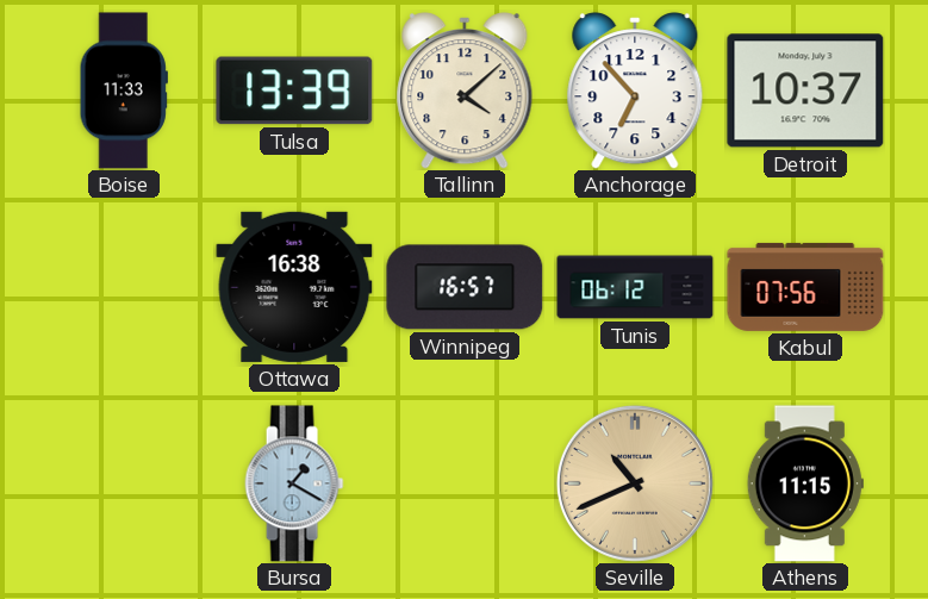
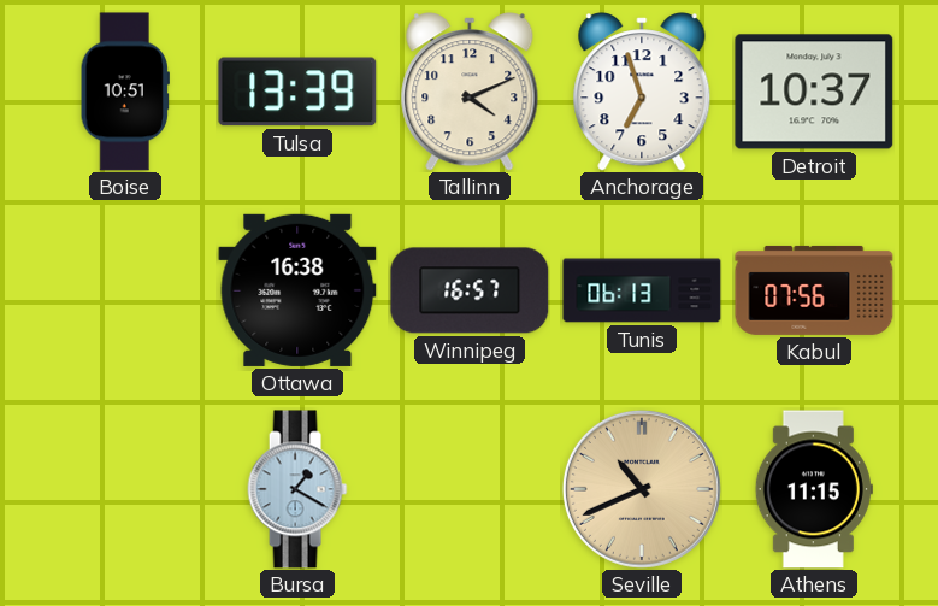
Boise: 11:33 -> 10:51 (125, 92)
Tallinn: 4:08 -> 4:11 (470, 92)
Anchorage: 6:53 -> 6:57 (642, 92)
Tunis: 06:12 -> 06:13 (642, 290)
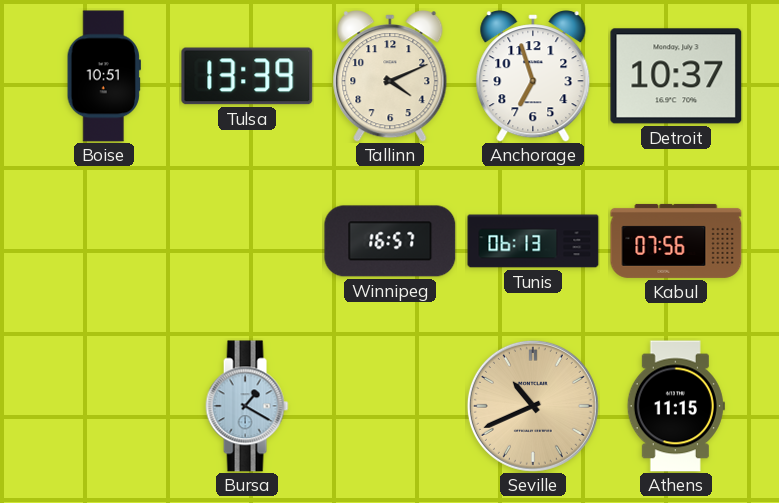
Ottawa: 16:38 -> none (297, 290)
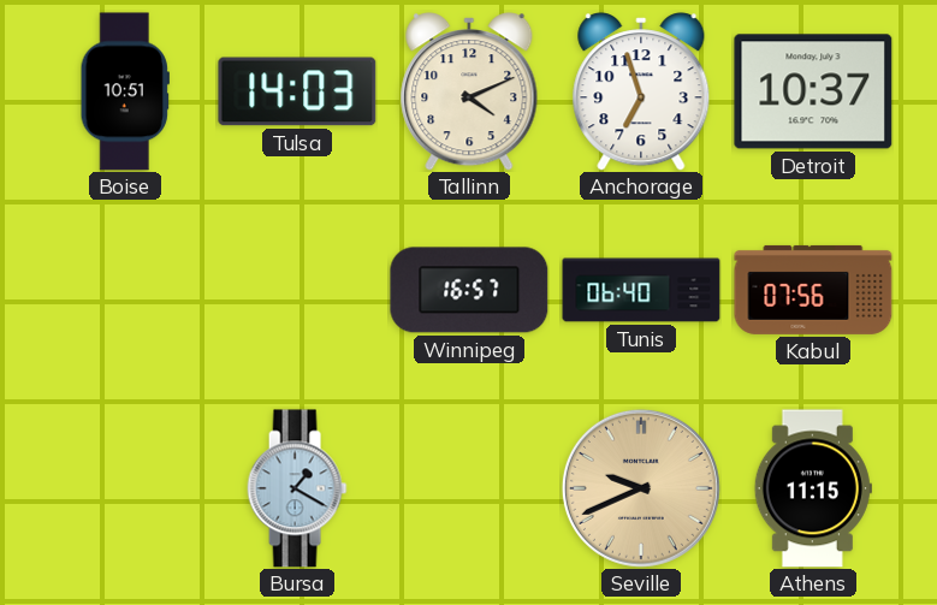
Tulsa: 13:39 -> 14:03 (297, 91)
Tunis: 06:13 -> 06:40 (641, 290)
Seville: 10:41 -> 9:41 (641, 488)
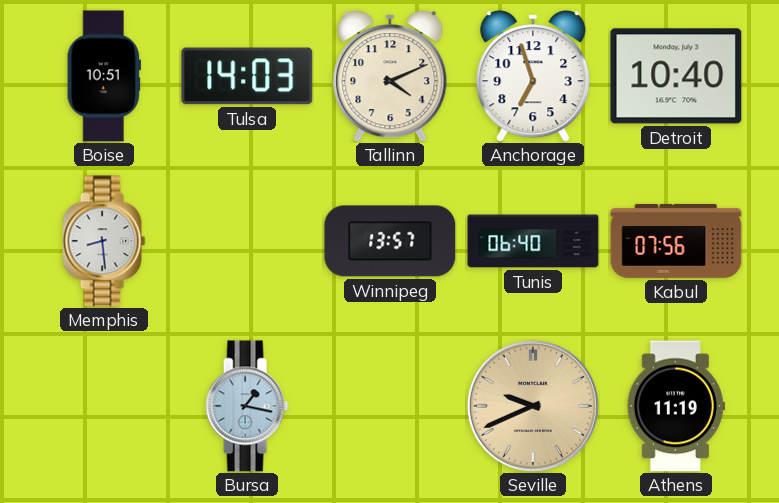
Detroit: 10:37 -> 10:40 (676, 76)
Memphis: none -> 8:29 (104, 241)
Winnipeg: 16:57 -> 13:57 (390, 241)
Bursa: 1:20 -> 1:17 (247, 406)
Athens: 11:15 -> 11:19 (676, 406)
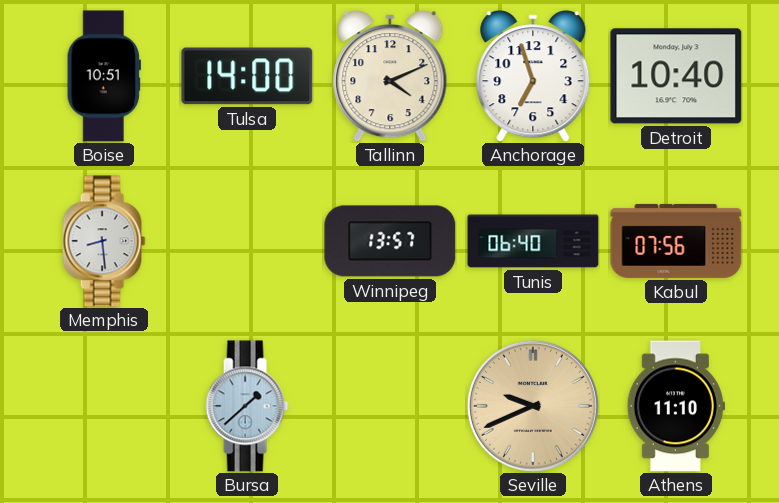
Tulsa: 14:03 -> 14:00 (247, 76)
Bursa: 1:17 -> 1:38 (247, 406)
Athens: 11:19 -> 11:10 (676, 406)
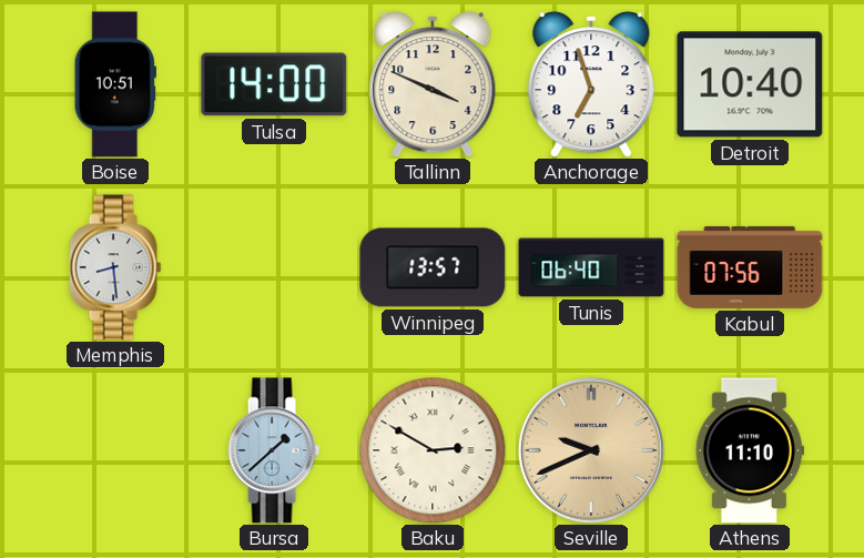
Tallinn: 4:11 -> 3:49 (433, 84)
Baku: none -> 2:50 (433, 450)
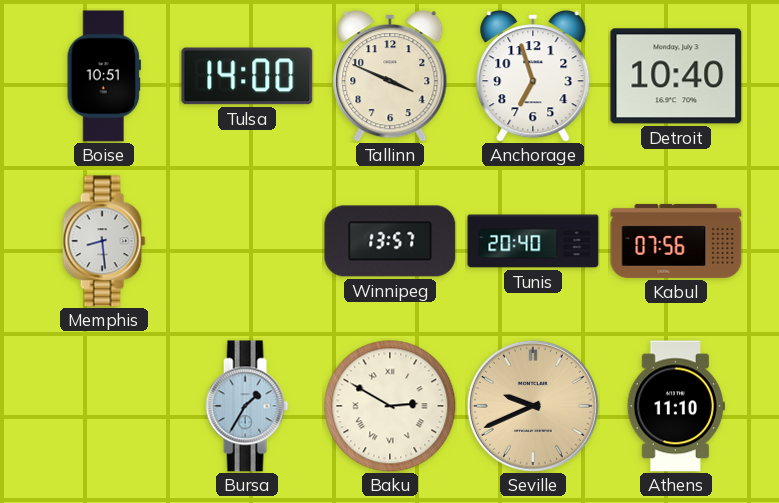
Tunis: 06:40 -> 20:40 (533, 241)
Bursa: 1:38 -> 1:35 (247, 406)
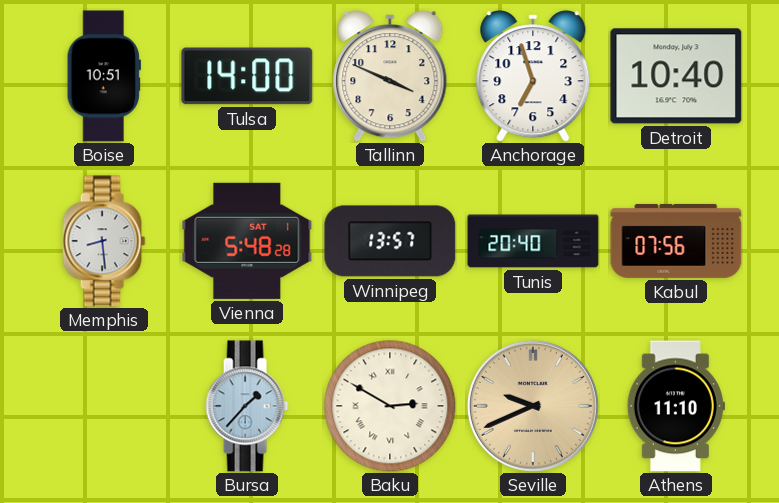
Vienna: none -> 5:48 (247, 241)
Bursa: 1:35 -> 1:37 (247, 406)
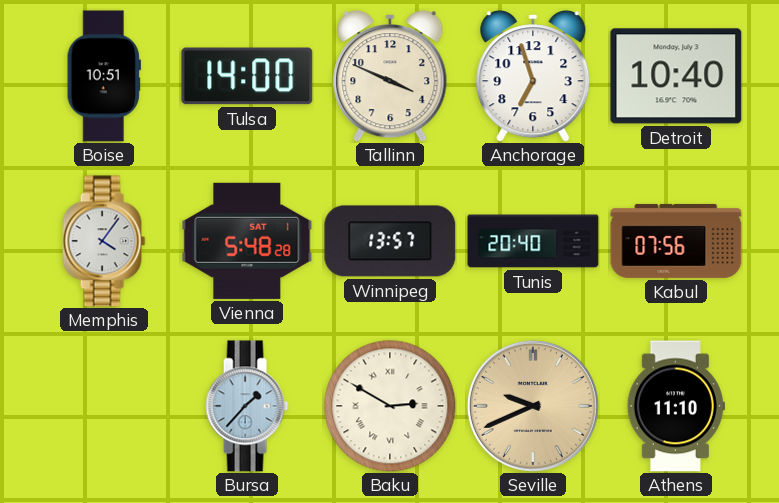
Memphis: 8:29 -> 4:06 (104, 241)
